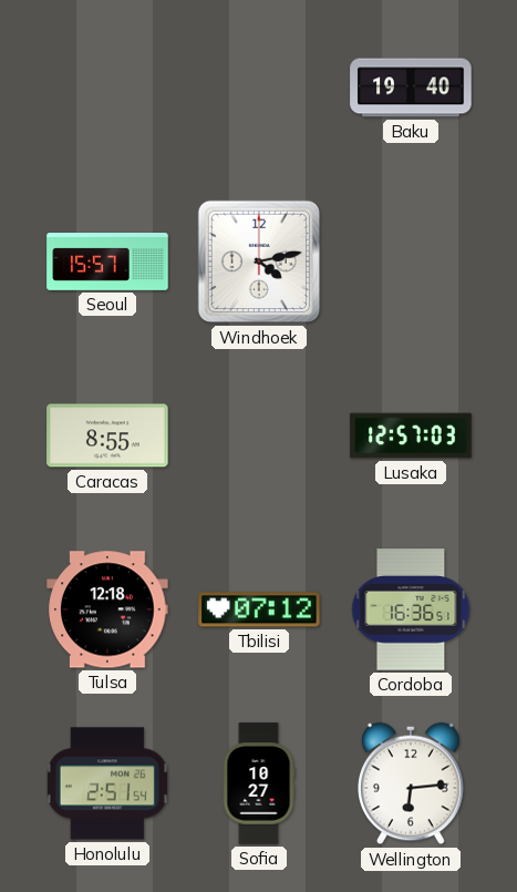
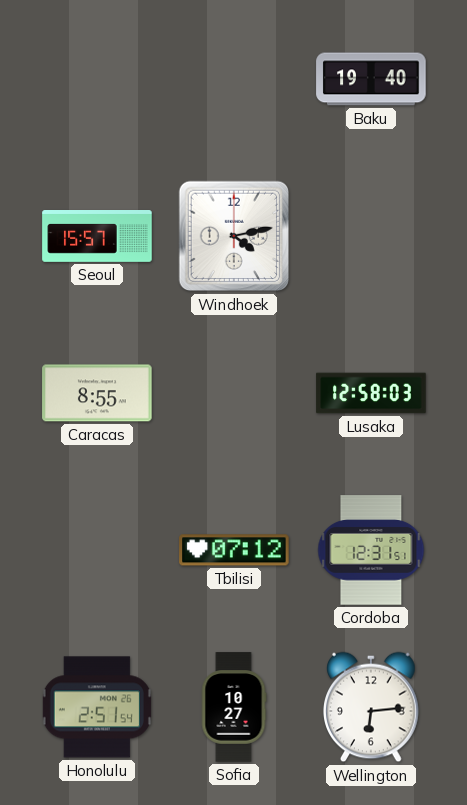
Lusaka: 12:57 -> 12:58 (371, 393)
Tulsa: 12:18 -> none (107, 609)
Cordoba: 16:36 -> 12:31 (371, 550)
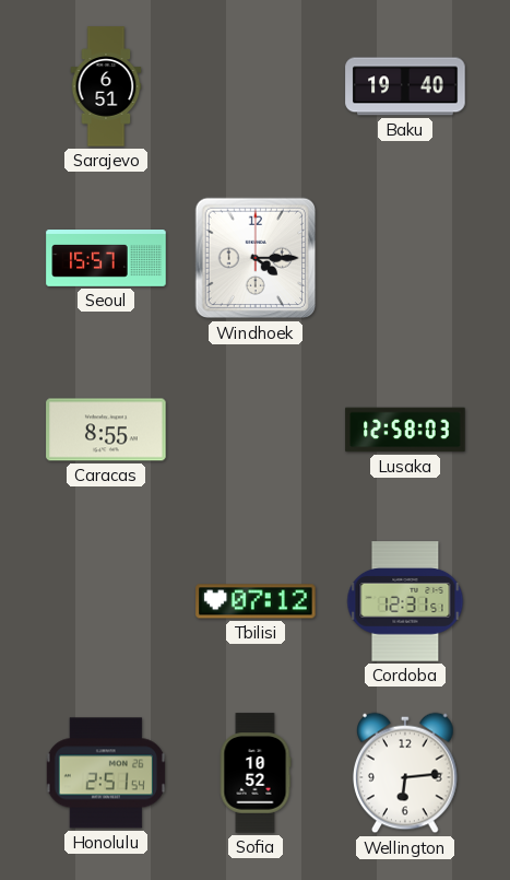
Sarajevo: none -> 6:51 (106, 86)
Windhoek: 4:13 -> 4:15 (256, 258)
Sofia: 10:27 -> 10:52 (256, 773)
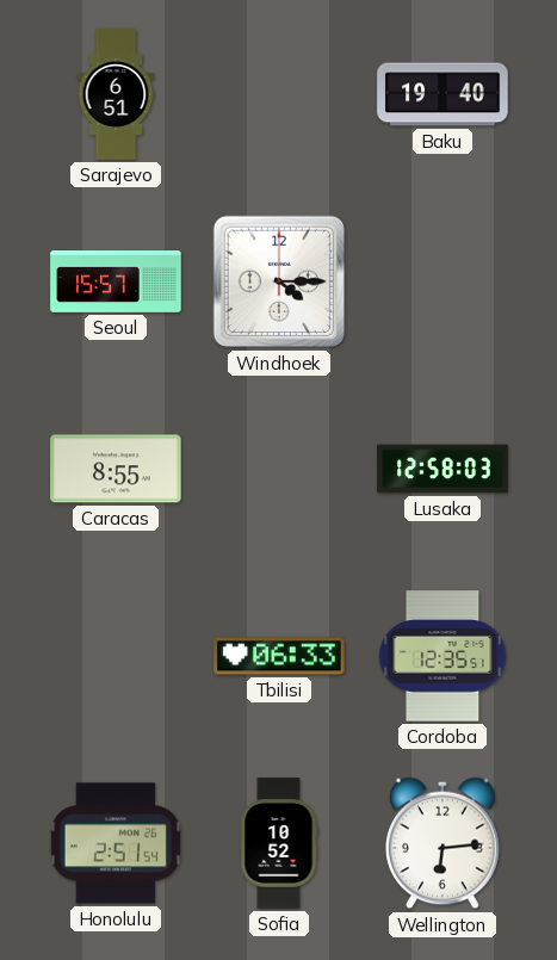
Tbilisi: 07:12 -> 06:33 (279, 656)
Cordoba: 12:31 -> 12:35 (442, 656)
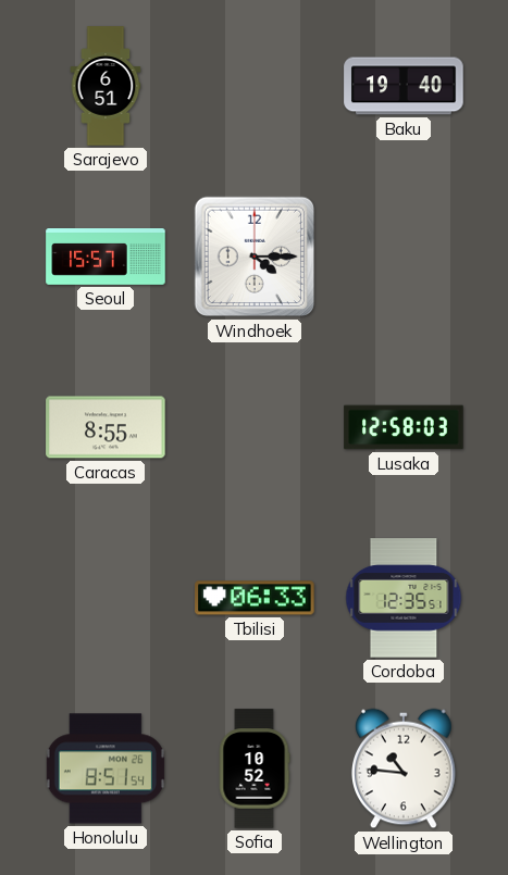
Honolulu: 2:51 -> 8:51 (106, 768)
Wellington: 6:14 -> 10:46 (405, 768)
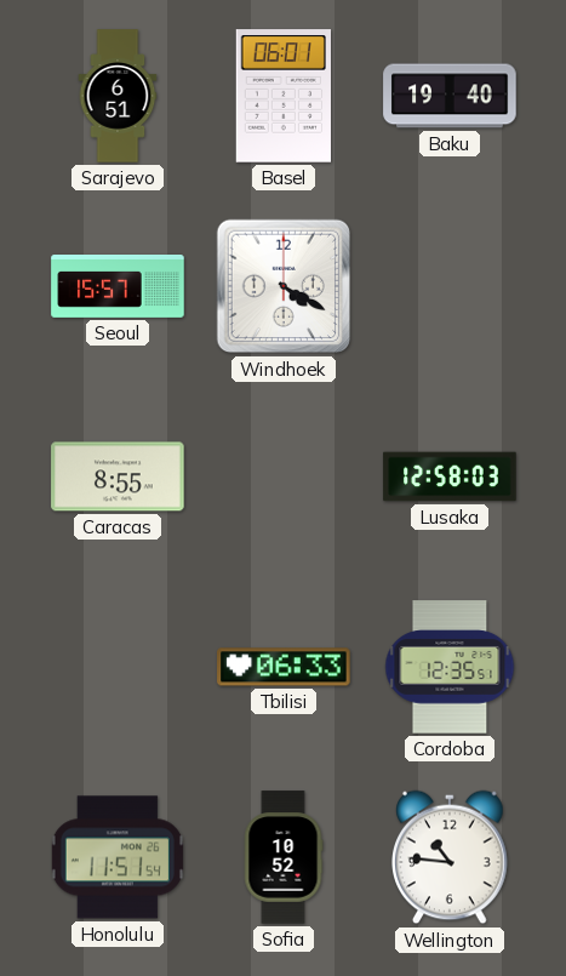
Basel: none -> 06:01 (284, 96)
Windhoek: 4:15 -> 4:20 (284, 286)
Honolulu: 8:51 -> 11:51 (118, 857)
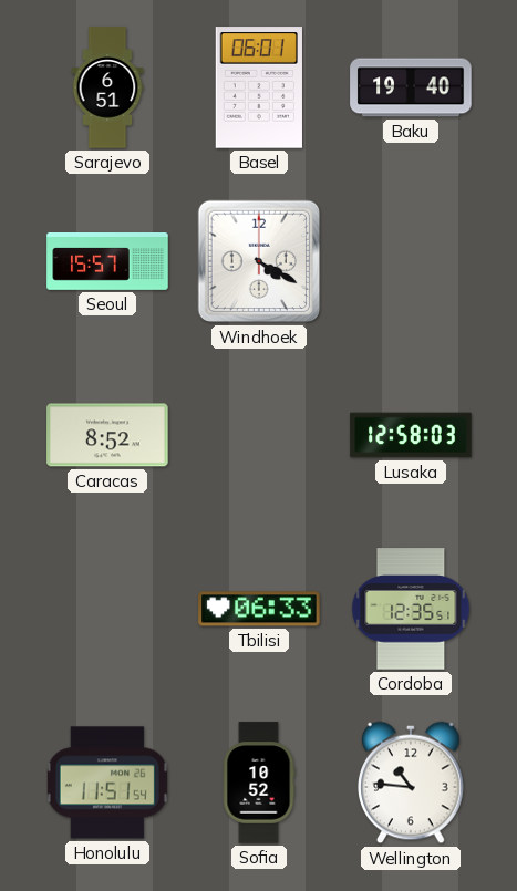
Caracas: 8:55 -> 8:52 (107, 435)
